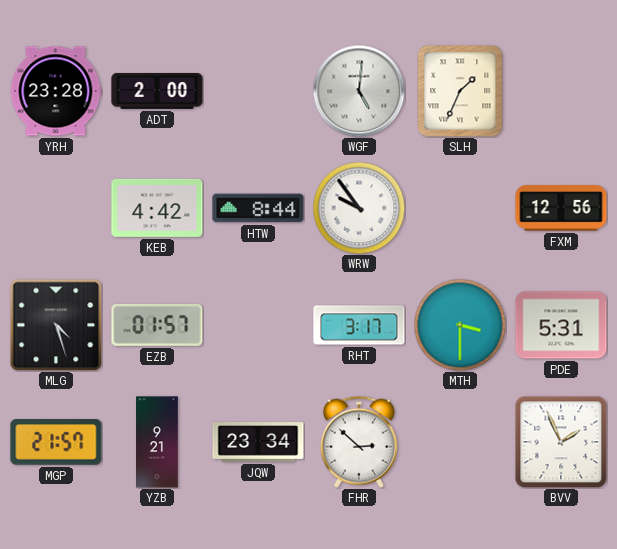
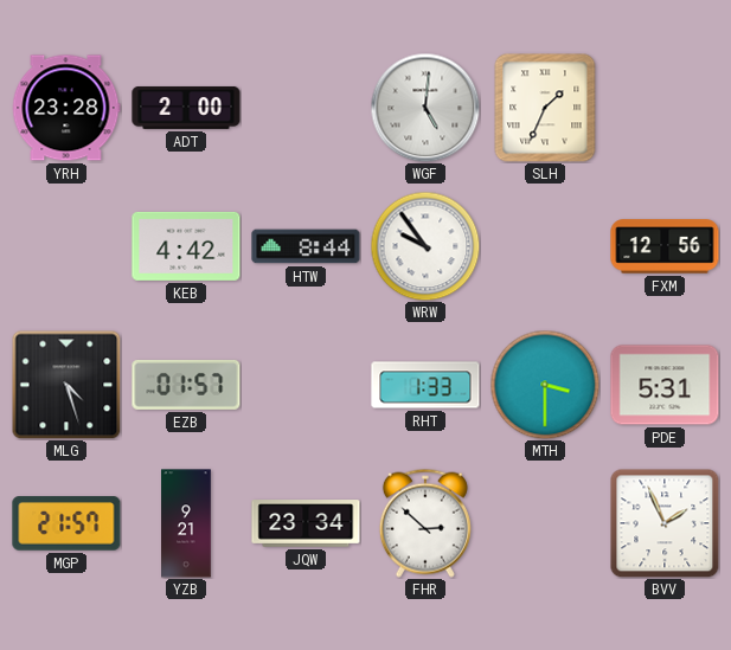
RHT: 3:17 -> 1:33 (425, 385)
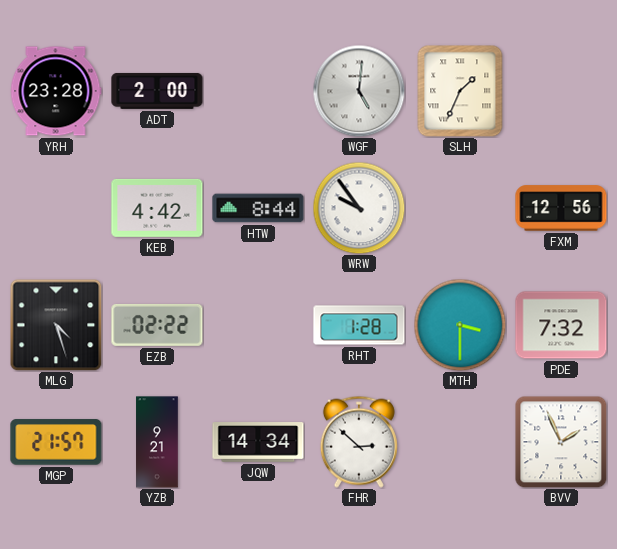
EZB: 01:57 -> 02:22 (157, 325)
RHT: 1:33 -> 1:28 (359, 325)
PDE: 5:31 -> 7:32 (561, 325)
JQW: 23:34 -> 14:34 (258, 442)
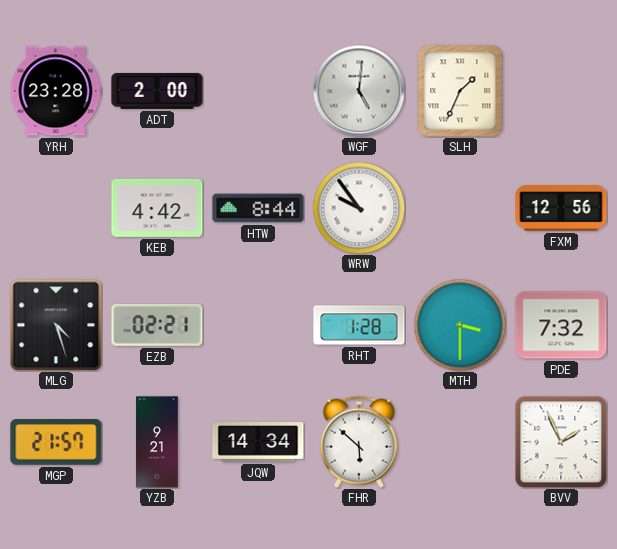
EZB: 02:22 -> 02:21 (157, 325)
FHR: 2:52 -> 5:52 (359, 442)
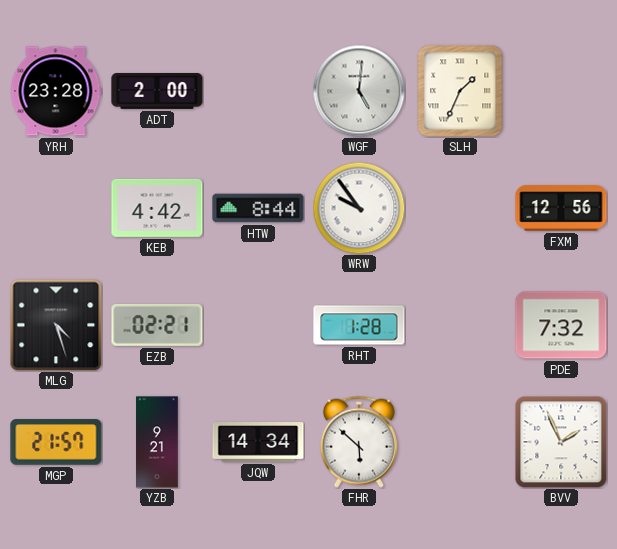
MTH: 3:30 -> none (460, 325)
